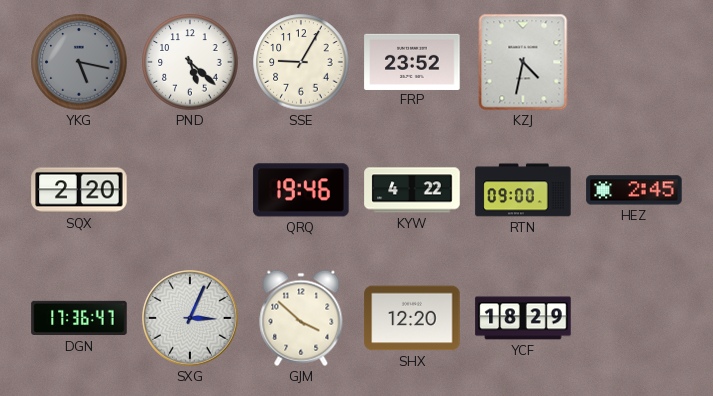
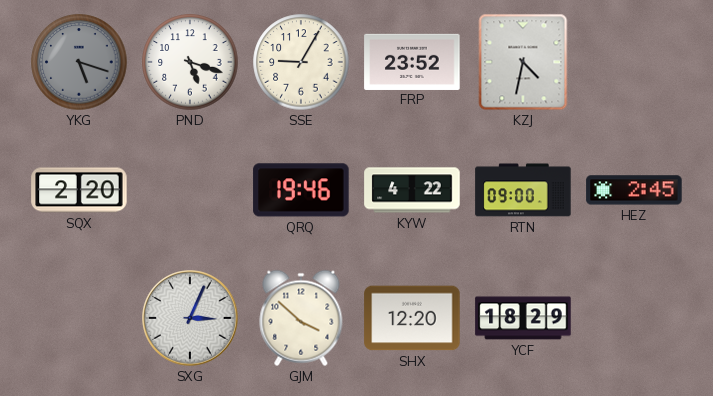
YKG: 5:17 -> 5:18 (79, 62)
PND: 5:22 -> 5:18 (190, 62)
DGN: 17:36 -> none (79, 318)
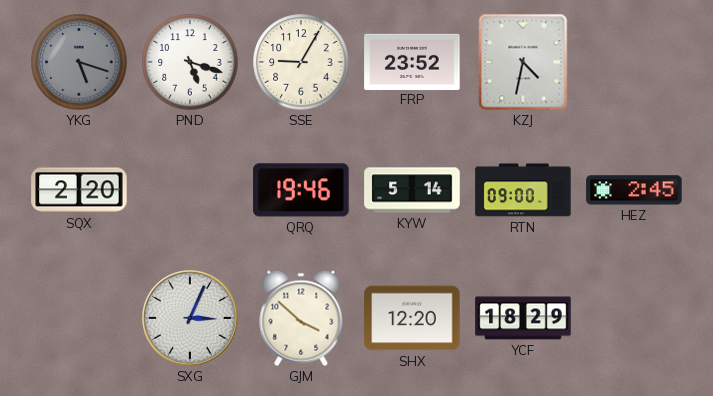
KYW: 4:22 -> 5:14 (412, 190)
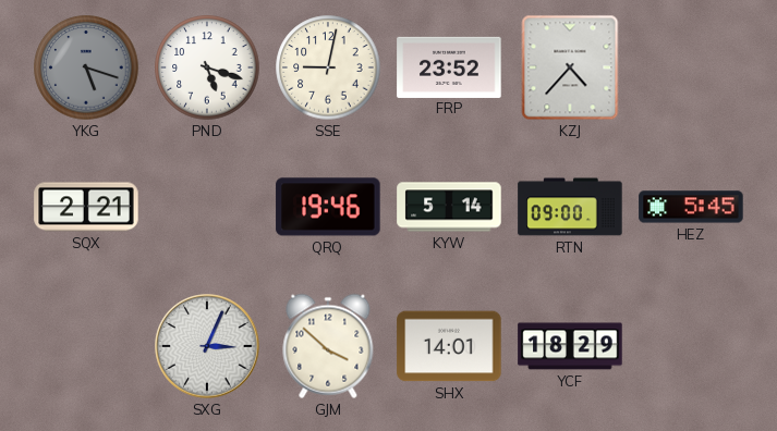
SSE: 9:05 -> 9:02 (328, 67)
KZJ: 4:32 -> 4:37 (570, 67)
SQX: 2:20 -> 2:21 (86, 207)
HEZ: 2:45 -> 5:45 (691, 207)
SHX: 12:20 -> 14:01 (449, 346)
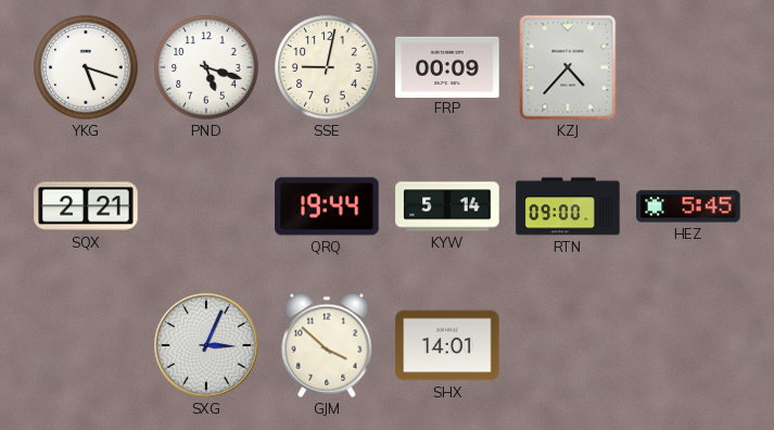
YKG dial: grey -> white (86, 67)
FRP: 23:52 -> 00:09 (447, 66)
QRQ: 19:46 -> 19:44 (327, 206)
YCF: 18:29 -> none (570, 346)
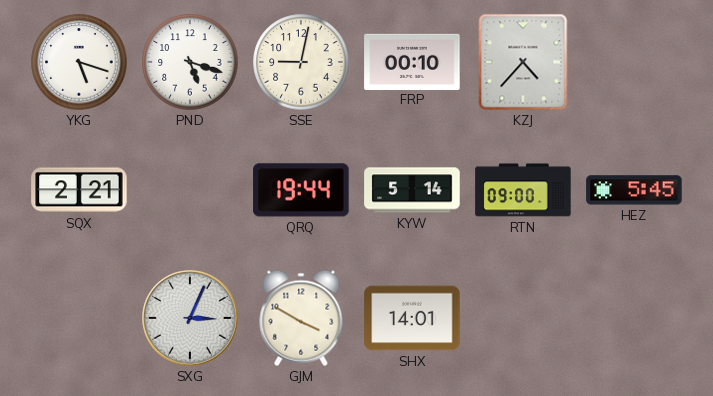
FRP: 00:09 -> 00:10 (412, 61)
GJM: 3:52 -> 3:50 (301, 318)
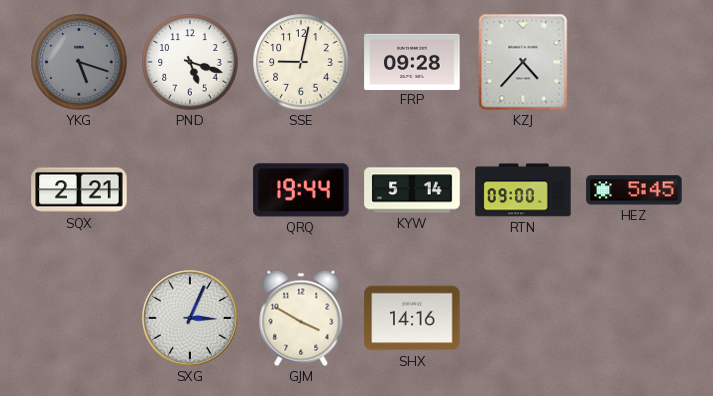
YKG dial: white -> grey (79, 62)
FRP: 00:10 -> 09:28 (412, 61)
SHX: 14:01 -> 14:16 (412, 318)
